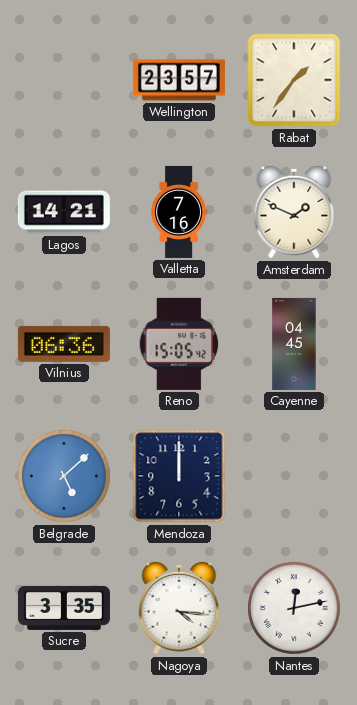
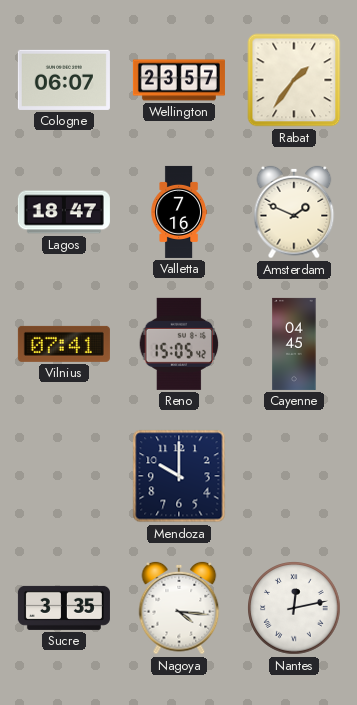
Cologne: none -> 06:07 (64, 80)
Lagos: 14:21 -> 18:47 (64, 212)
Vilnius: 06:36 -> 07:41 (64, 344)
Belgrade: 5:08 -> none (64, 476)
Mendoza: 12:00 -> 10:00 (179, 476)
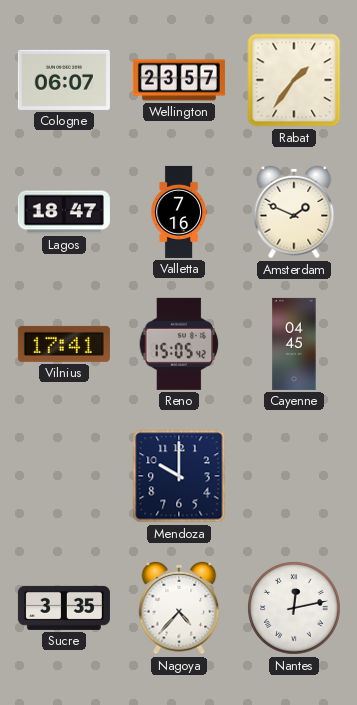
Vilnius: 07:41 -> 17:41 (64, 344)
Nagoya: 4:16 -> 4:37 (179, 608)
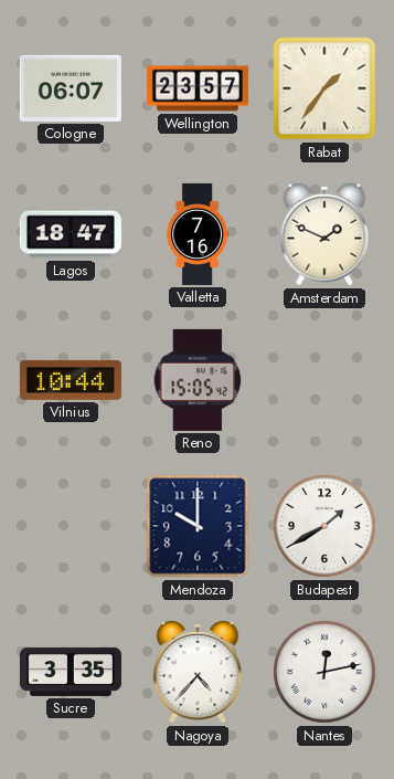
Vilnius: 17:41 -> 10:44 (71, 380)
Cayenne: 04:45 -> none (294, 344)
Budapest: none -> 1:40 (324, 526)
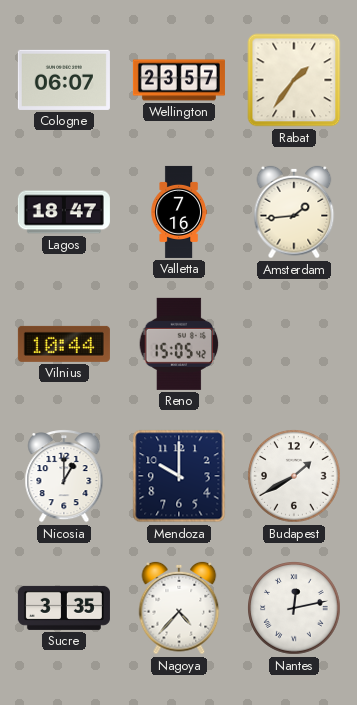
Amsterdam: 1:49 -> 1:44 (294, 212)
Nicosia: none -> 1:00 (64, 476)
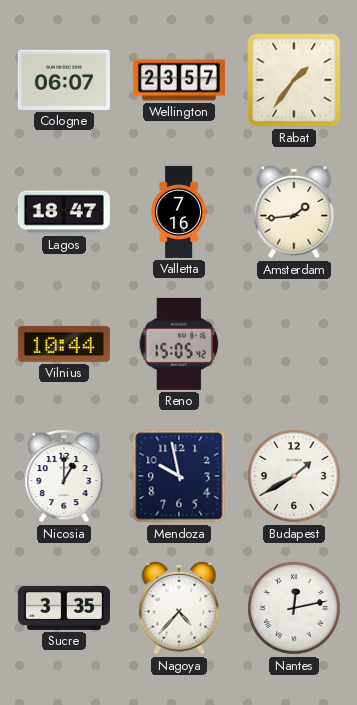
Mendoza: 10:00 -> 9:58 (179, 476)
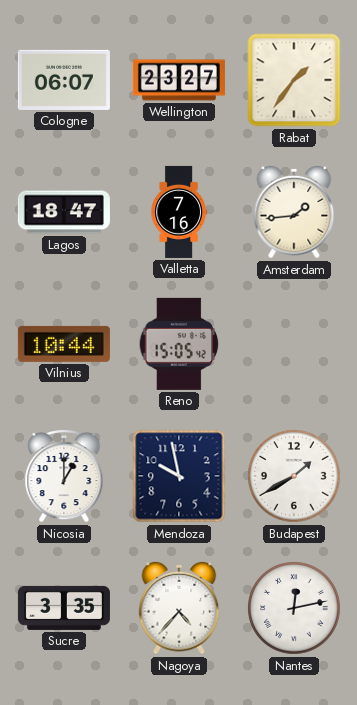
Wellington: 23:57 -> 23:27 (179, 80)
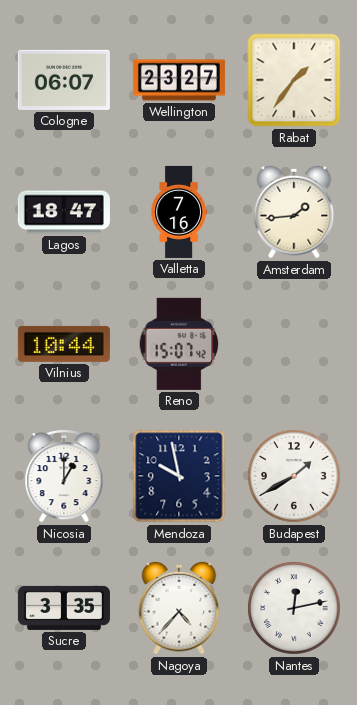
Reno: 15:05 -> 15:07 (179, 344)
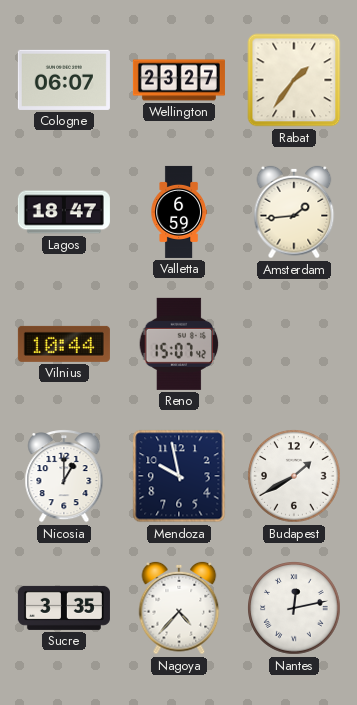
Valletta: 7:16 -> 6:59 (179, 212)
